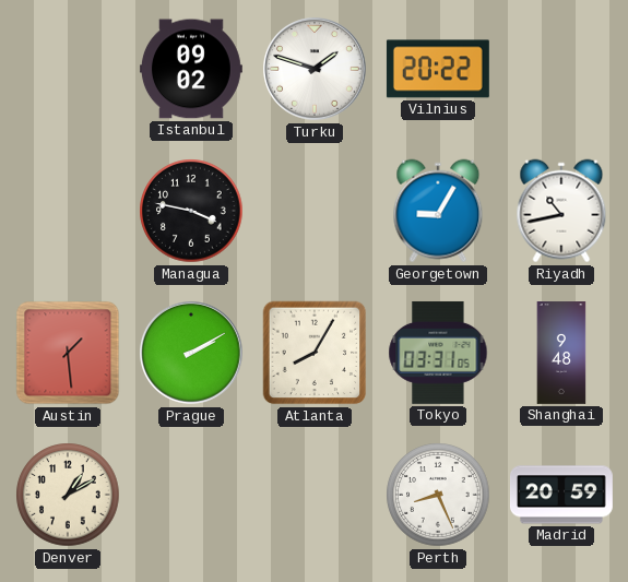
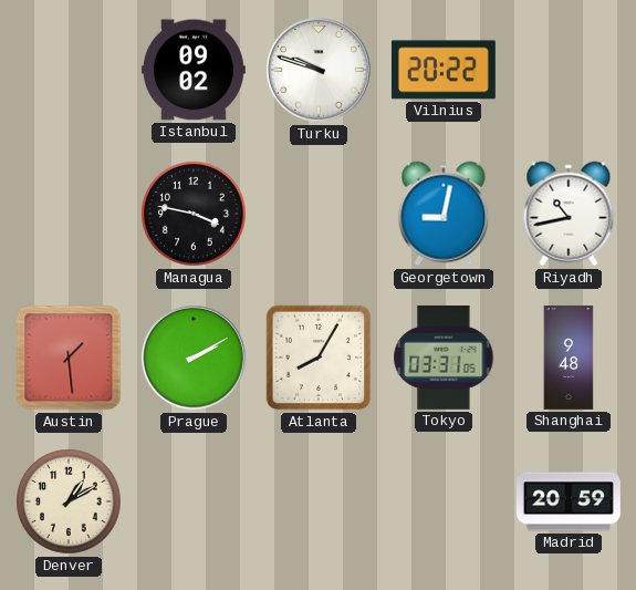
Turku: 1:48 -> 9:48 (320, 71)
Georgetown: 9:05 -> 9:02 (444, 214)
Perth: 8:26 -> none (438, 495)
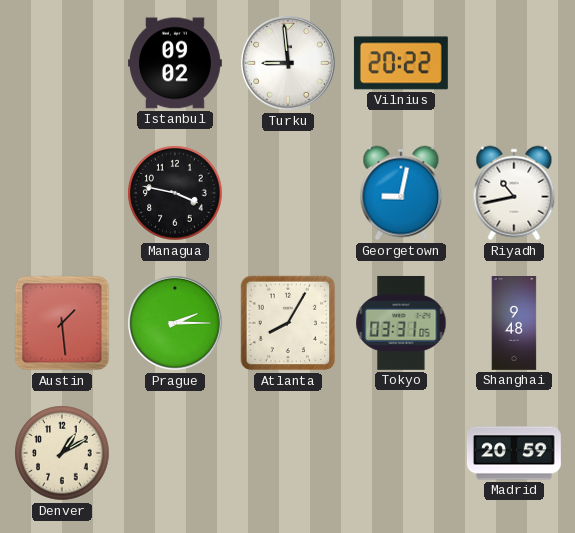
Turku: 9:48 -> 8:59 (289, 64)
Prague: 2:10 -> 2:15 (176, 324)
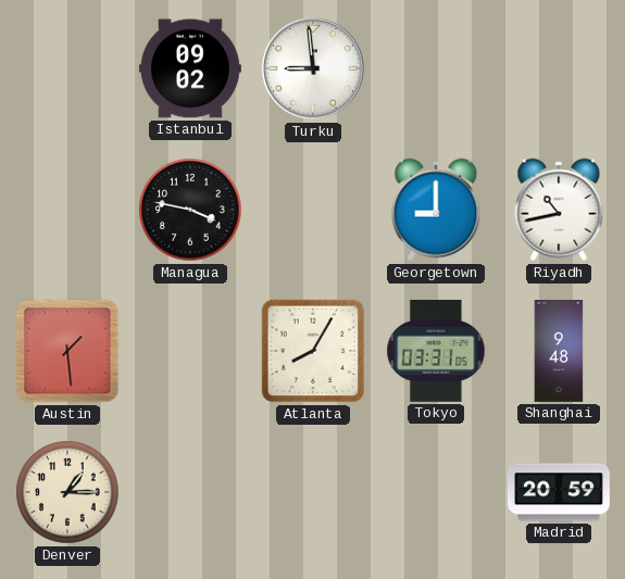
Vilnius: 20:22 -> none (401, 63)
Georgetown: 9:02 -> 9:00 (436, 210)
Prague: 2:15 -> none (176, 324)
Denver: 1:10 -> 1:15 (67, 492)
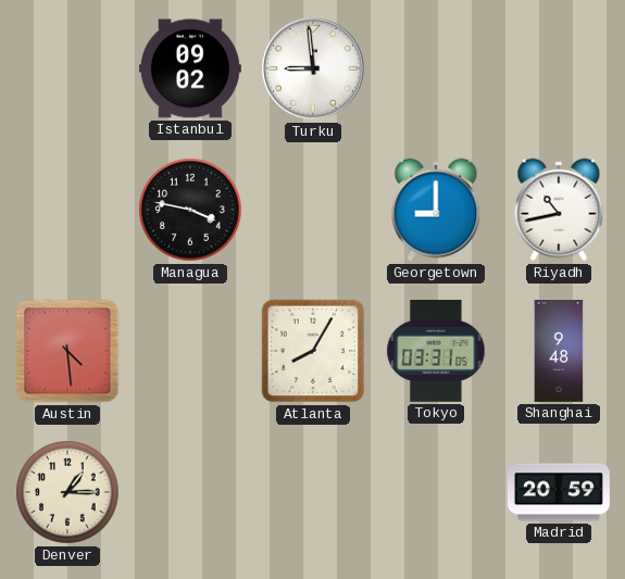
Austin: 1:29 -> 4:29 (67, 351)
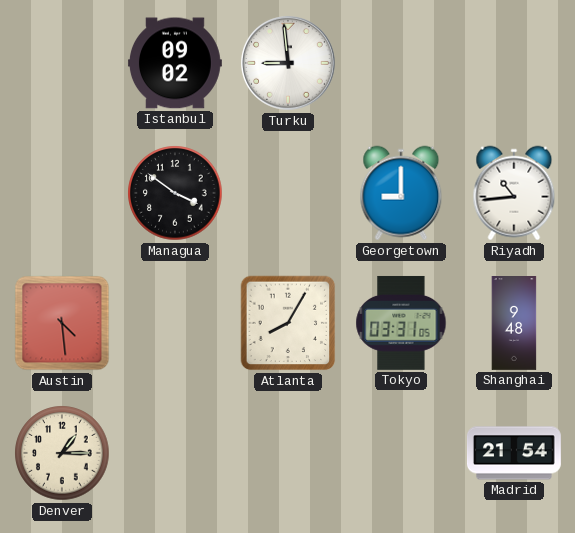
Managua: 3:47 -> 3:51 (175, 193)
Riyadh: 10:43 -> 10:44 (514, 193)
Madrid: 20:59 -> 21:54 (514, 453)
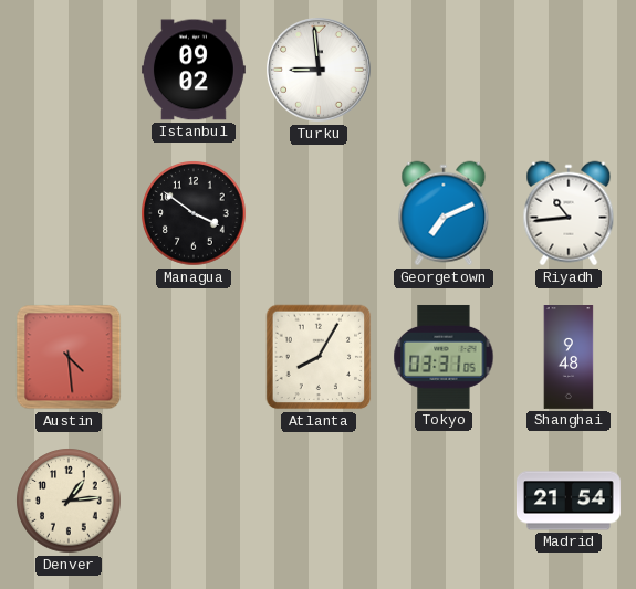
Georgetown: 9:00 -> 7:11 (444, 213)
Denver: 1:15 -> 1:14 (69, 501)
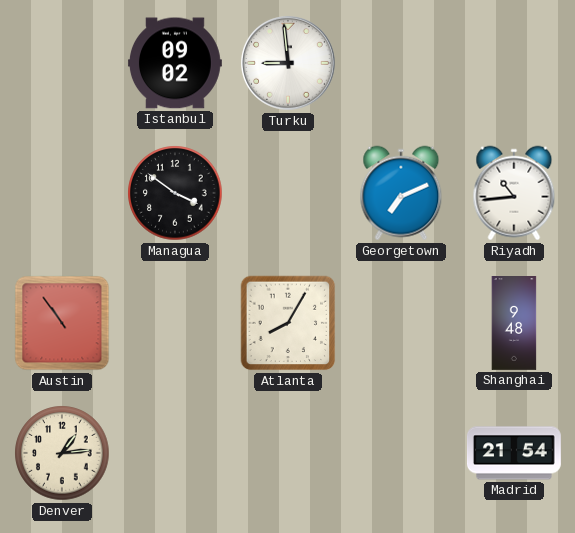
Austin: 4:29 -> 10:54 (62, 323)
Tokyo: 03:31 -> none (444, 357)
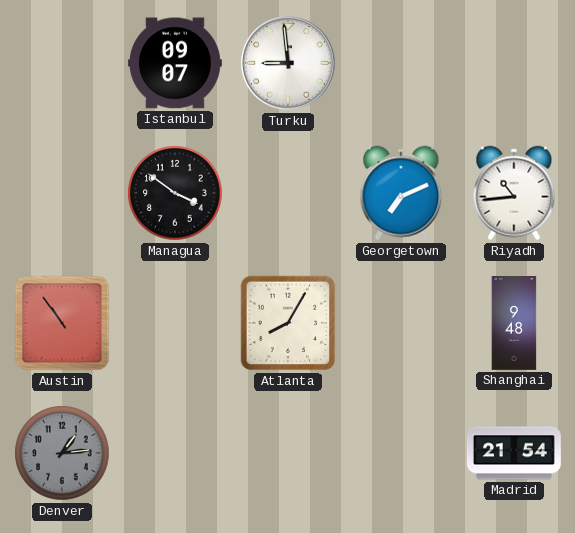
Istanbul: 09:02 -> 09:07 (175, 63)
Denver dial: cream -> grey (62, 453)
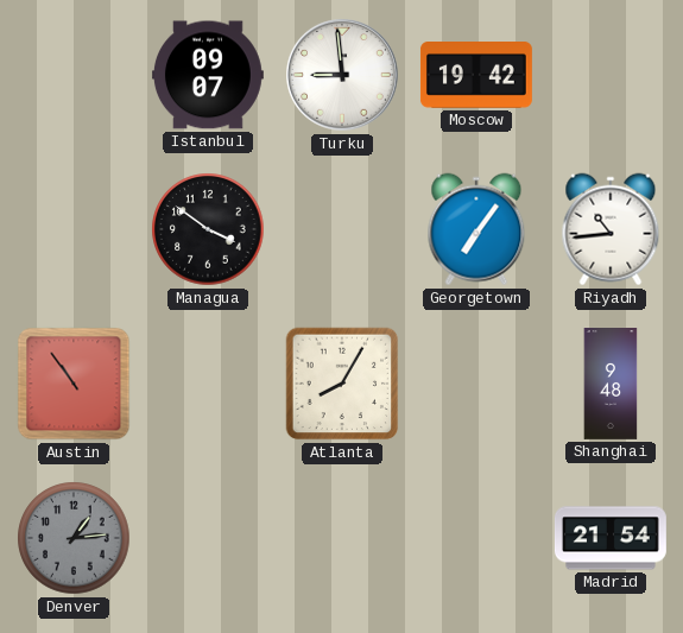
Moscow: none -> 19:42 (476, 76)
Georgetown: 7:11 -> 7:06 (476, 229)
